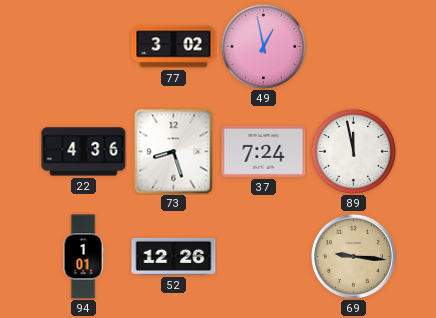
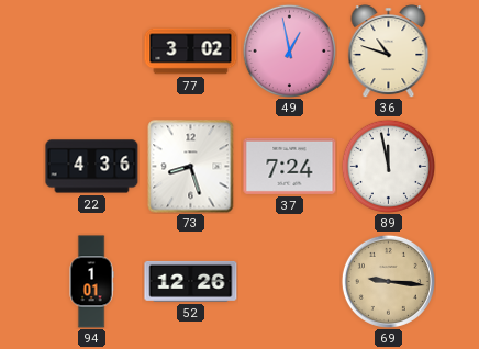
36: none -> 10:48 (389, 52)
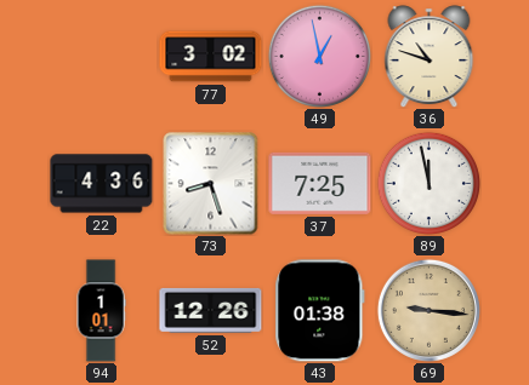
37: 7:24 -> 7:25 (320, 183)
43: none -> 01:38 (320, 311)
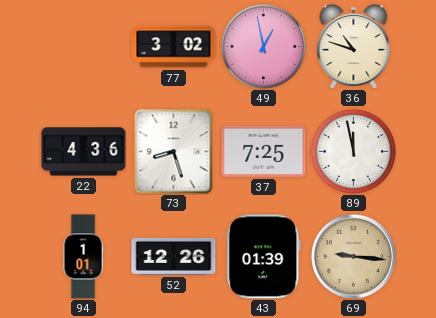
43: 01:38 -> 01:39 (264, 257)
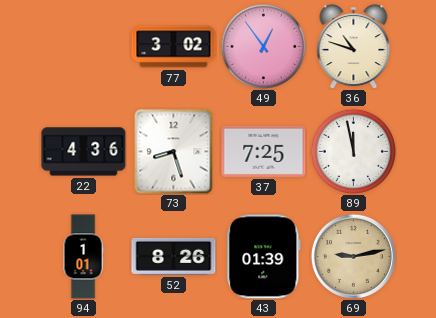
49: 12:58 -> 12:54 (263, 46)
52: 12:26 -> 8:26 (174, 256)
69: 9:16 -> 9:13 (353, 256)
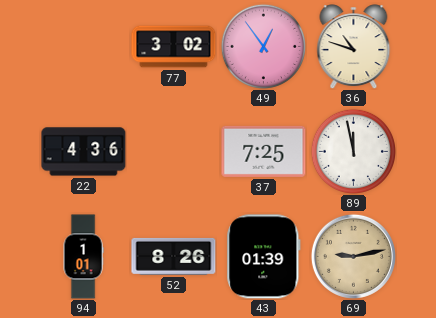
73: 8:27 -> none (174, 152)
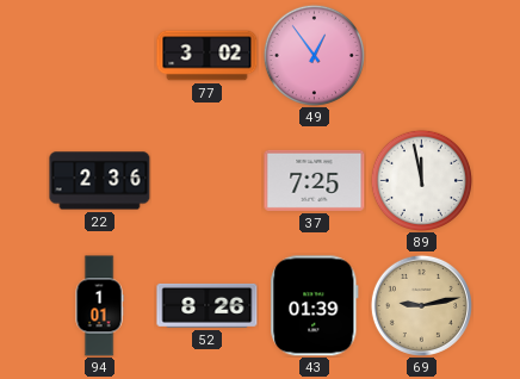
36: 10:48 -> none (354, 47)
22: 4:36 -> 2:36 (100, 181)
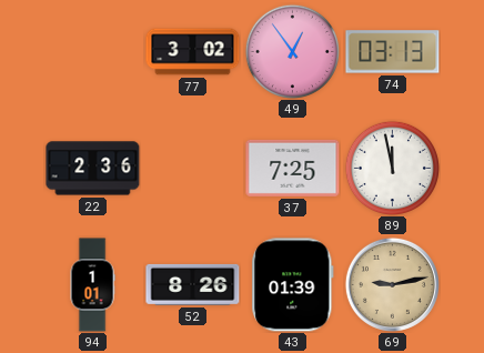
74: none -> 03:13 (393, 52)
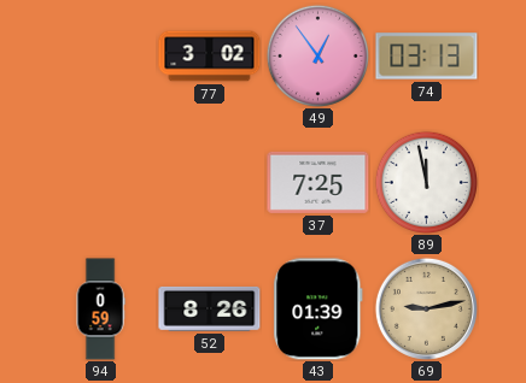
22: 2:36 -> none (93, 169)
94: 1:01 -> 0:59 (100, 310)
